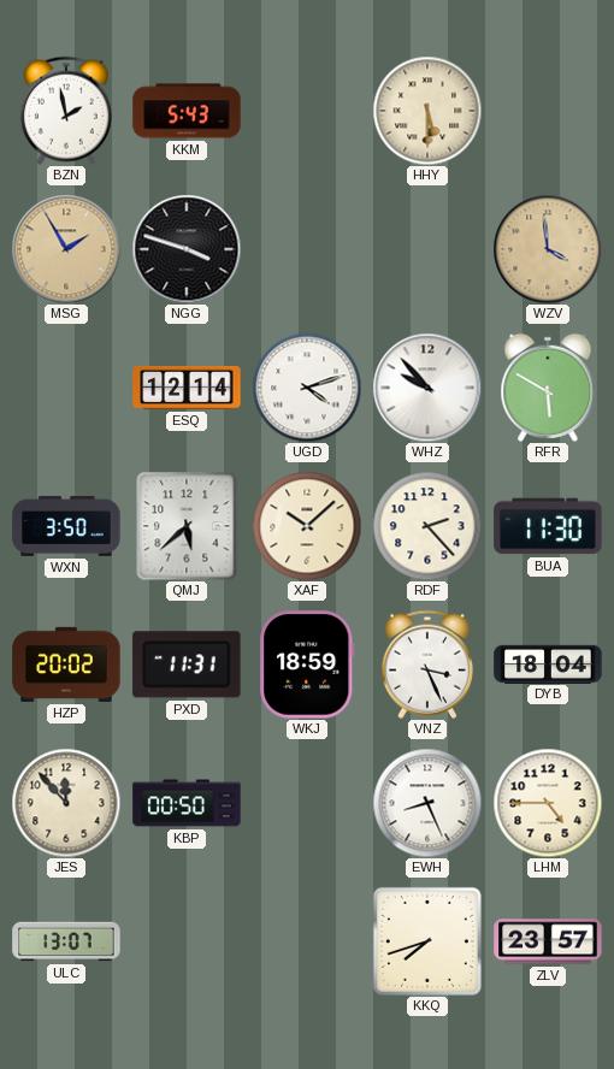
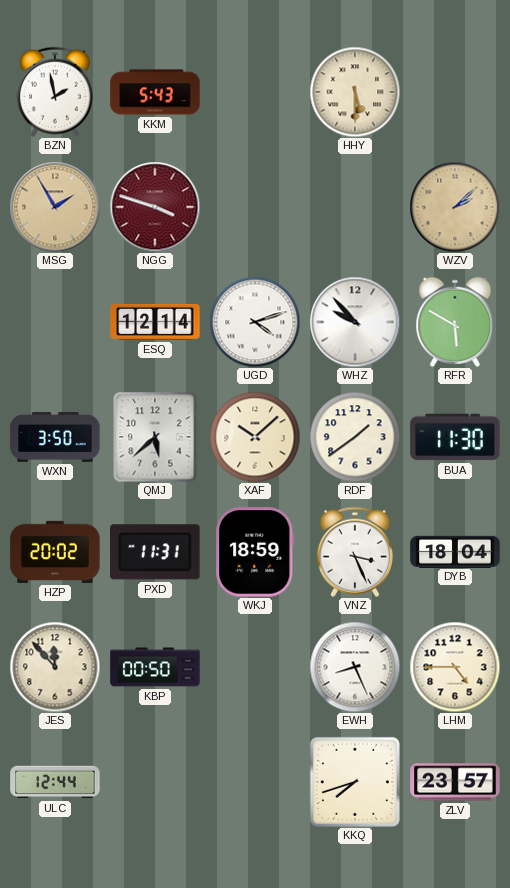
NGG dial: black -> burgundy (155, 207)
WZV: 3:59 -> 2:08 (455, 207)
RDF: 2:23 -> 1:39 (355, 437)
ULC: 13:07 -> 12:44 (55, 782)
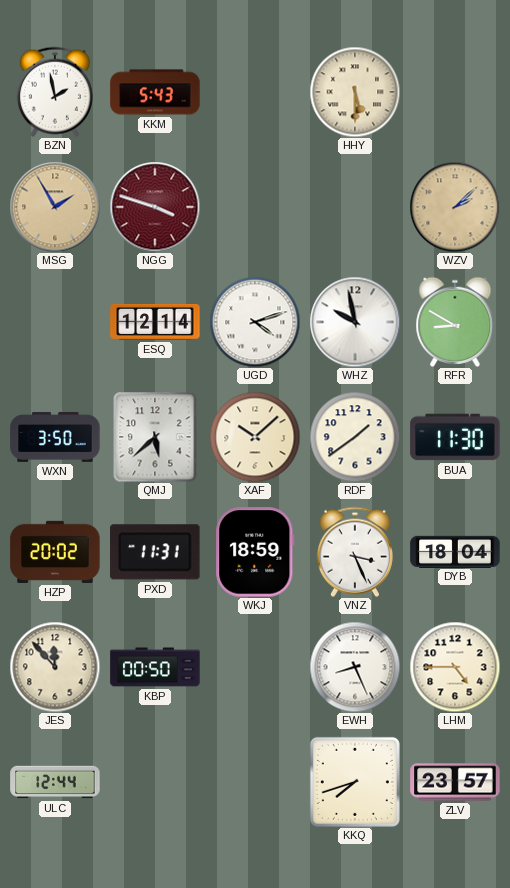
WHZ: 9:53 -> 9:58 (355, 322)
RFR: 5:50 -> 8:50 (455, 322)
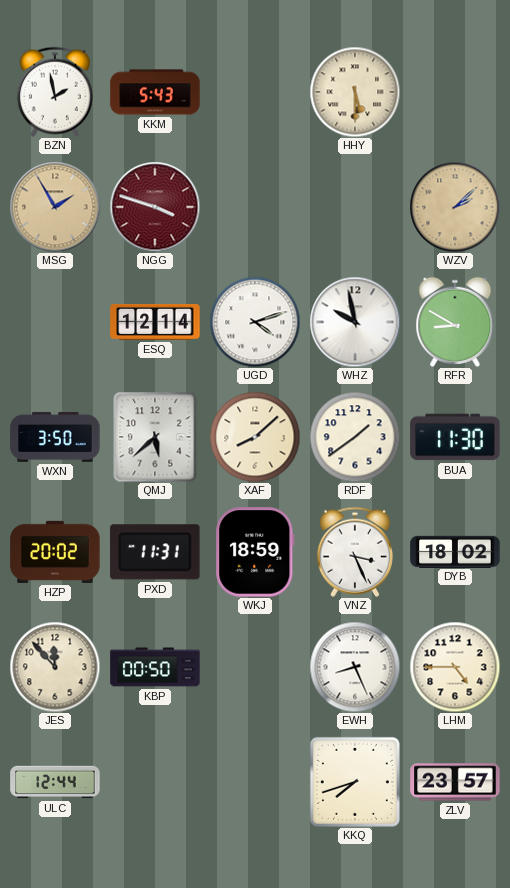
XAF: 10:08 -> 8:08 (255, 437)
DYB: 18:04 -> 18:02 (455, 551)
